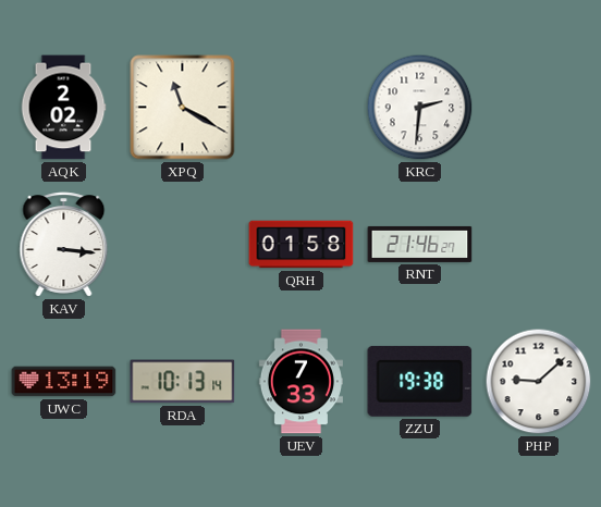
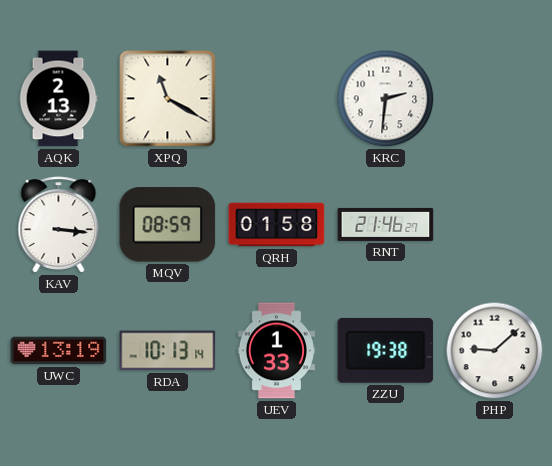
AQK: 2:02 -> 2:13 (58, 99)
MQV: none -> 08:59 (168, 225)
UEV: 7:33 -> 1:33 (276, 351)
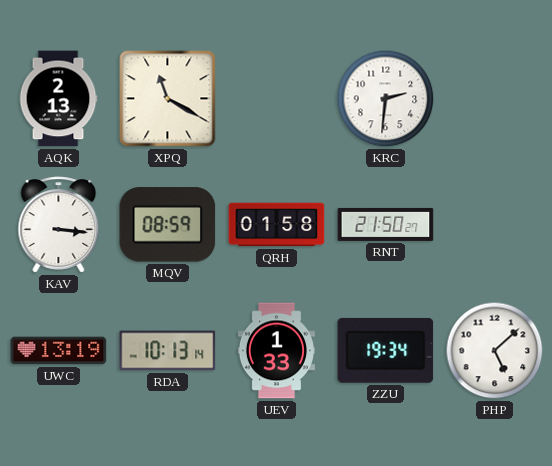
RNT: 21:46 -> 21:50 (386, 224)
ZZU: 19:38 -> 19:34 (386, 350)
PHP: 9:08 -> 5:08 (495, 351)
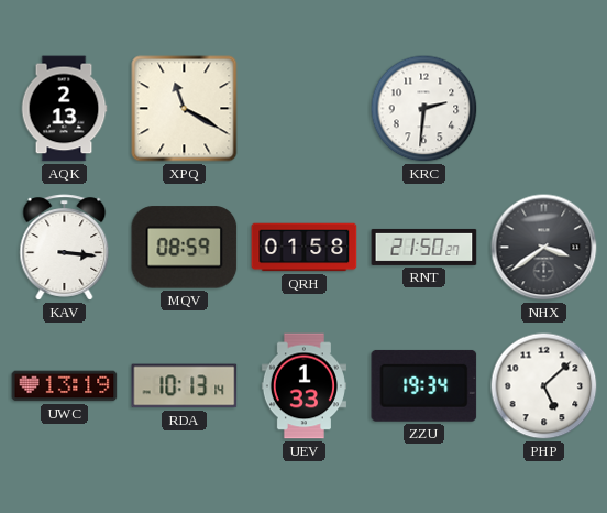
NHX: none -> 3:39 (544, 248)
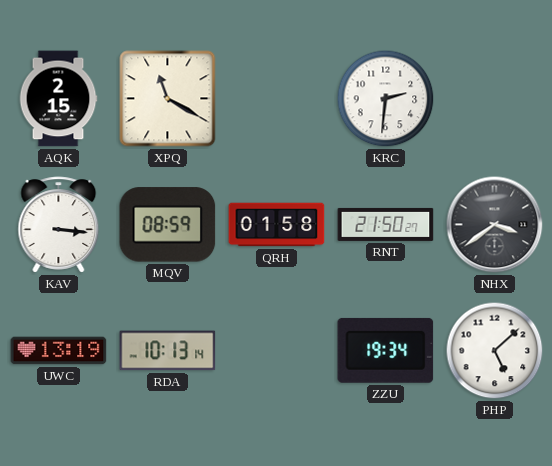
AQK: 2:13 -> 2:15 (58, 99)
UEV: 1:33 -> none (304, 386)
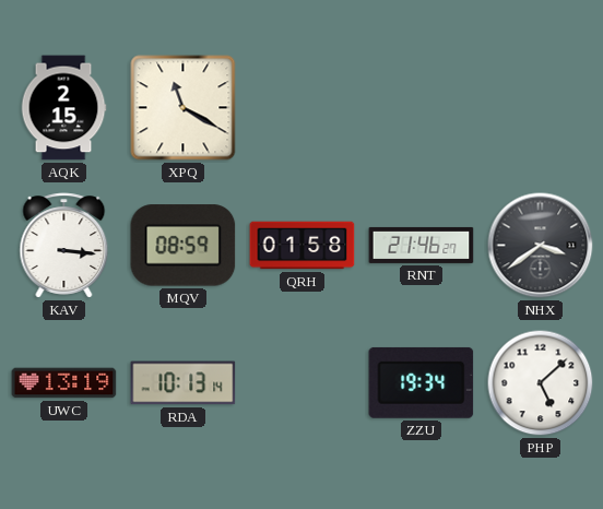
KRC: 2:31 -> none (386, 99)
RNT: 21:50 -> 21:46 (422, 245)
